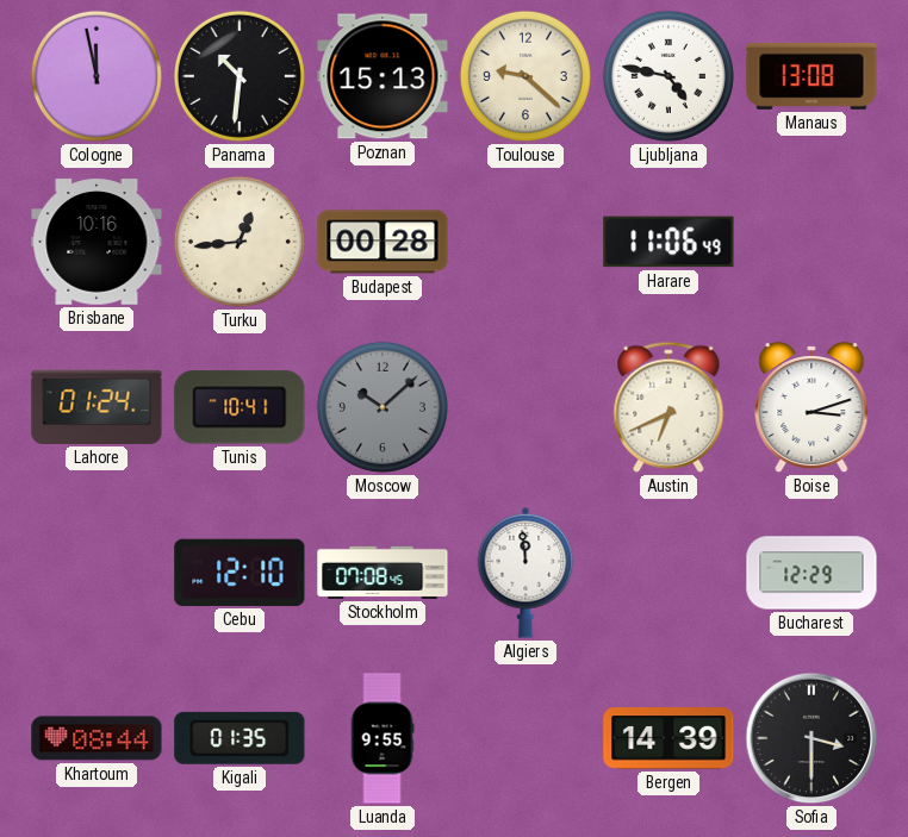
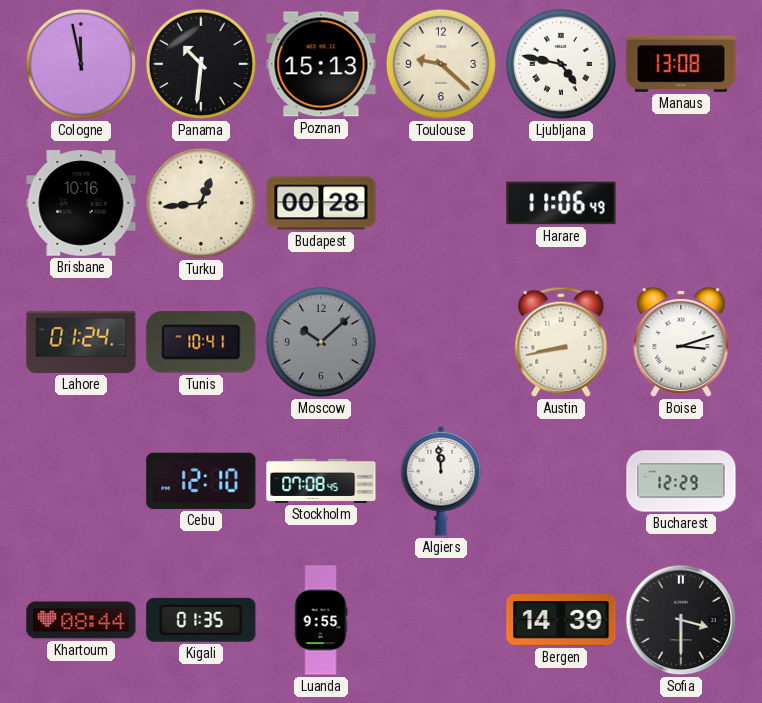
Austin: 6:41 -> 8:43 (561, 342)
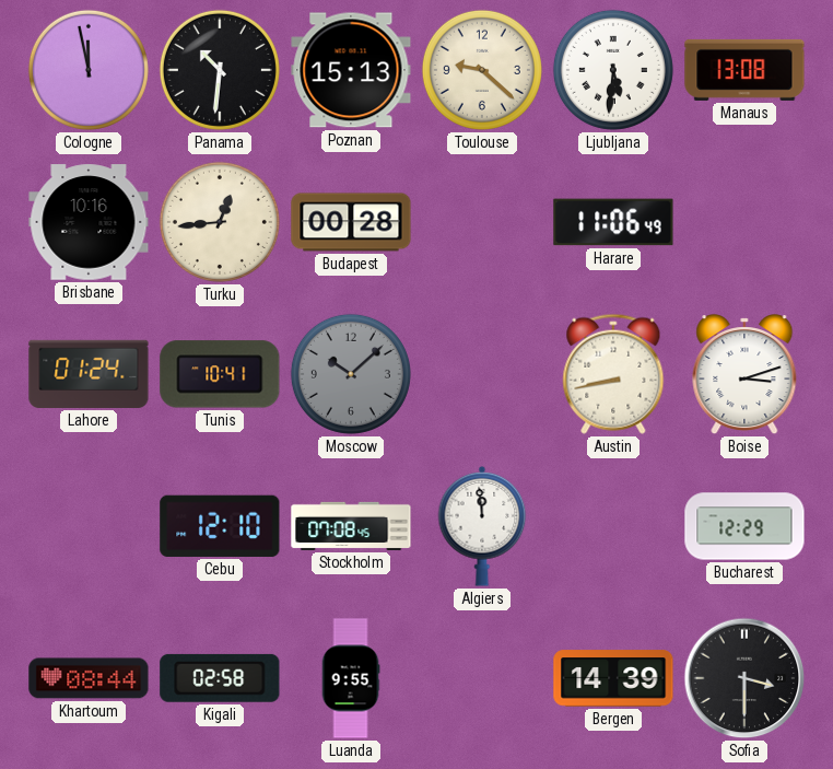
Ljubljana: 4:47 -> 5:31 (613, 70)
Kigali: 01:35 -> 02:58 (220, 678)
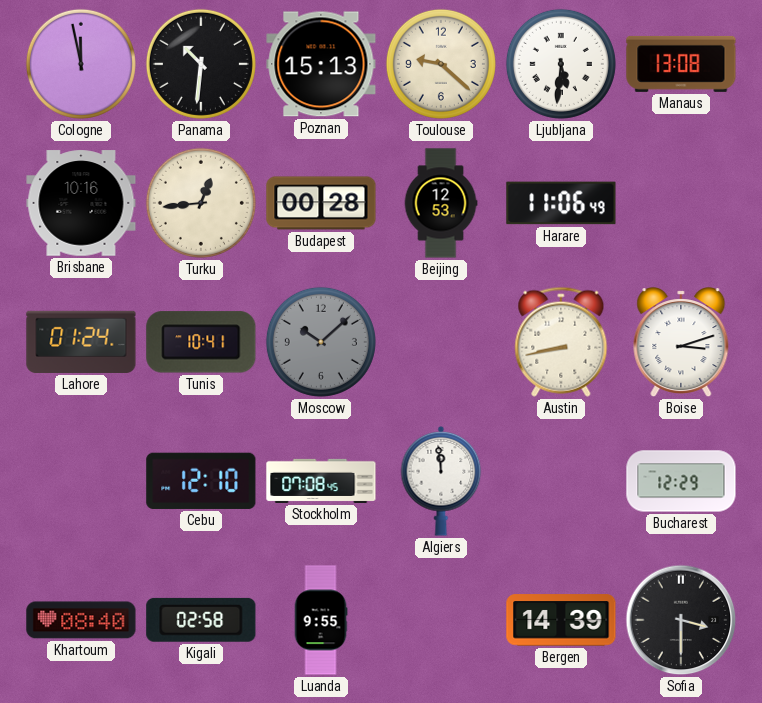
Beijing: none -> 12:53 (441, 203)
Khartoum: 08:44 -> 08:40 (81, 620)
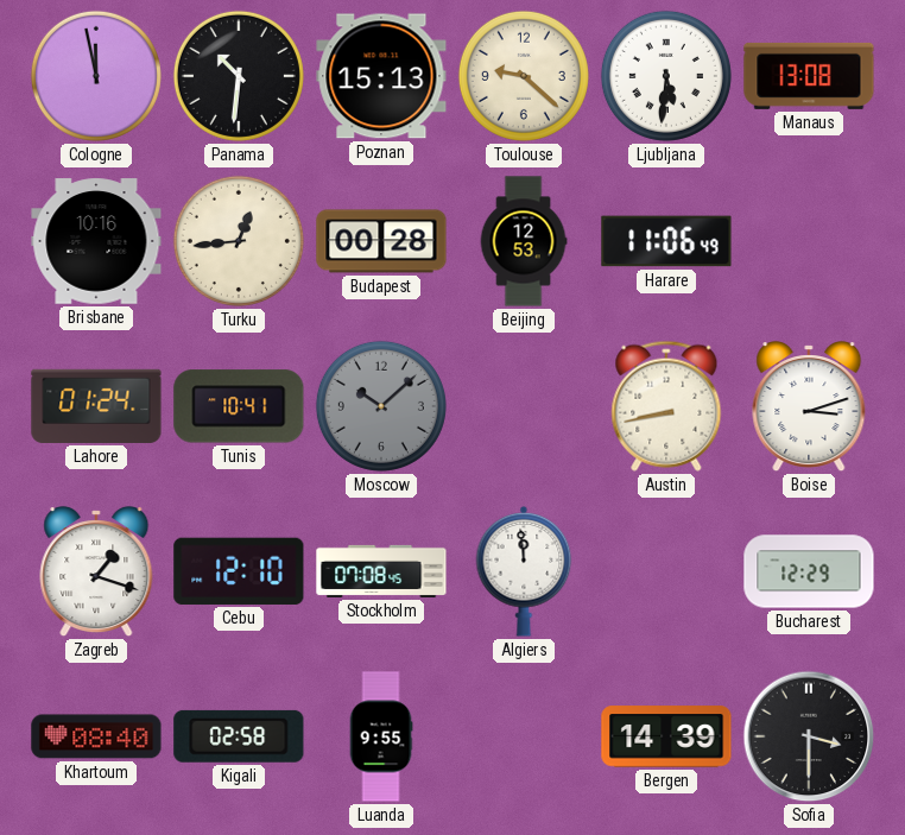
Zagreb: none -> 1:18 (96, 573)
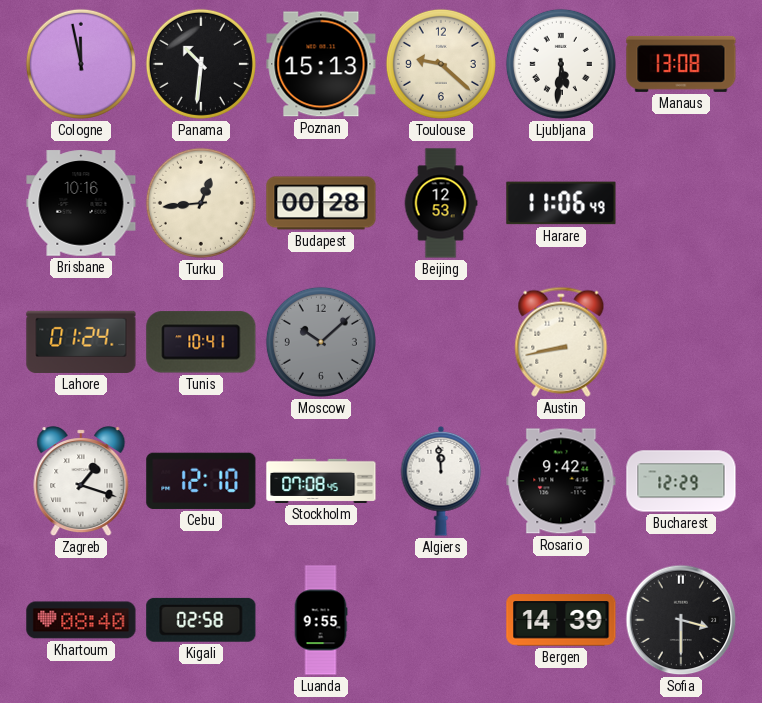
Boise: 3:12 -> none (809, 407)
Rosario: none -> 9:42 (561, 481)
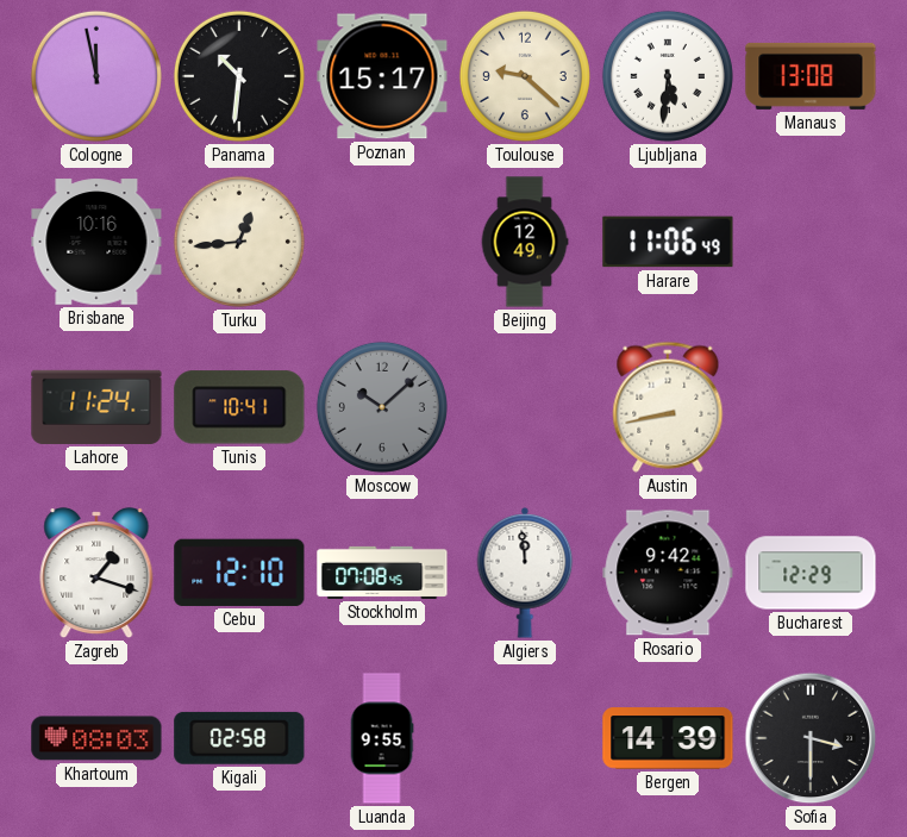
Poznan: 15:13 -> 15:17 (382, 76)
Budapest: 00:28 -> none (321, 203)
Beijing: 12:53 -> 12:49 (525, 242)
Lahore: 01:24 -> 11:24 (96, 407)
Khartoum: 08:40 -> 08:03 (96, 738)
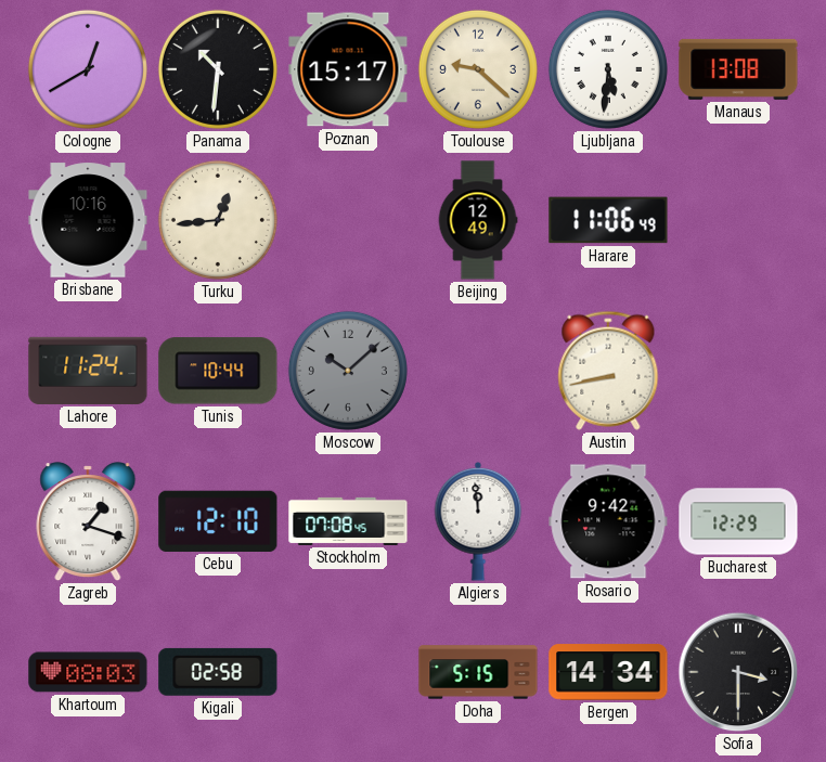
Cologne: 11:58 -> 12:40 (88, 69)
Tunis: 10:41 -> 10:44 (218, 371)
Luanda: 9:55 -> none (382, 738)
Doha: none -> 5:15 (478, 672)
Bergen: 14:39 -> 14:34 (608, 672)
